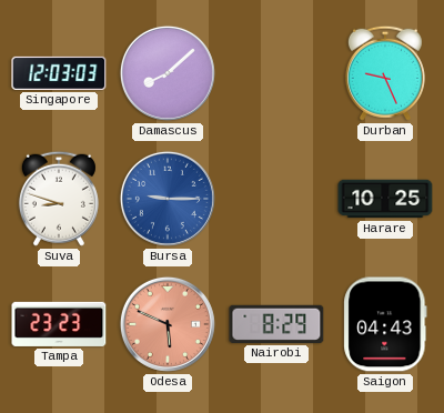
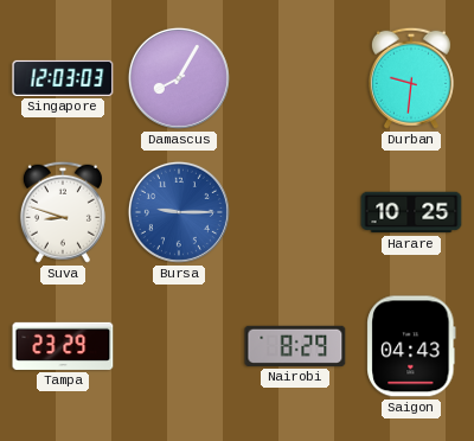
Damascus: 8:08 -> 8:05 (179, 78)
Durban: 9:26 -> 9:31 (411, 78)
Tampa: 23:23 -> 23:29 (63, 346)
Odesa: 5:49 -> none (168, 324)
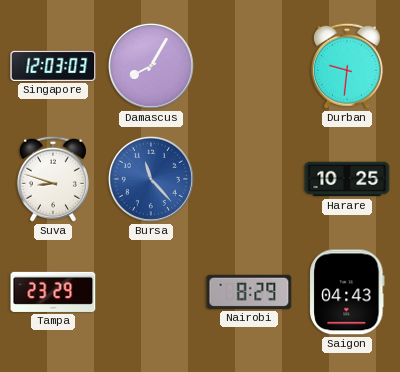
Bursa: 9:15 -> 11:23 (151, 179)
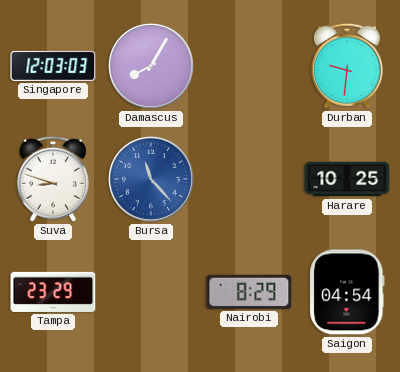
Saigon: 04:43 -> 04:54 (347, 292)
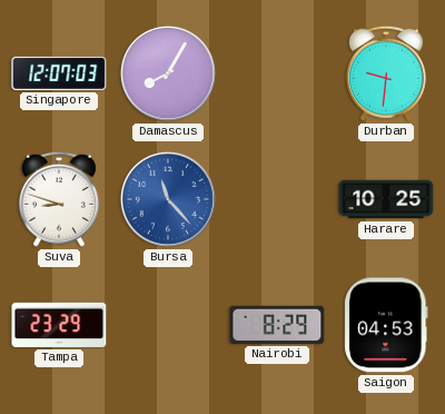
Singapore: 12:03 -> 12:07 (59, 73)
Saigon: 04:54 -> 04:53 (386, 325)
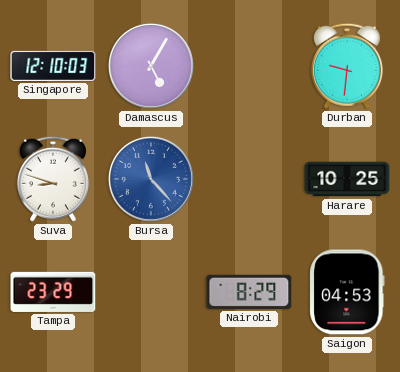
Singapore: 12:07 -> 12:10 (53, 66)
Damascus: 8:05 -> 5:05 (151, 66)
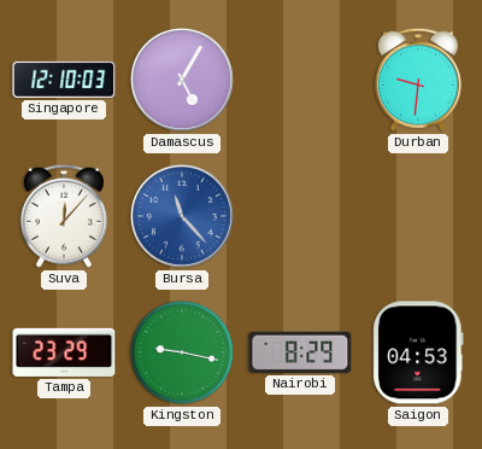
Suva: 8:48 -> 12:07 (64, 216)
Harare: 10:25 -> none (347, 179)
Kingston: none -> 9:17 (182, 352)
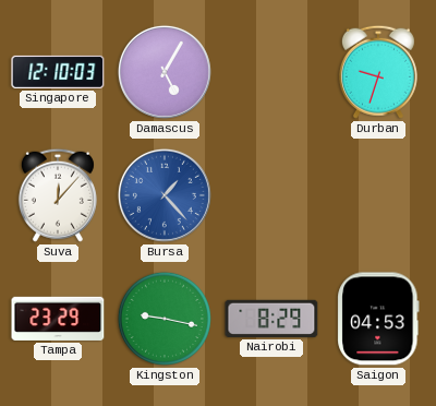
Durban: 9:31 -> 9:33 (378, 72)
Bursa: 11:23 -> 1:23 (165, 195)
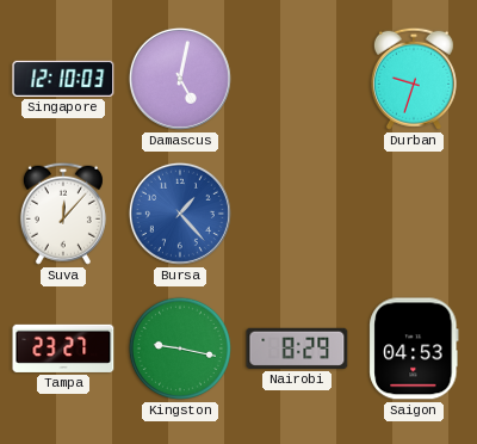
Damascus: 5:05 -> 5:02 (180, 79)
Tampa: 23:29 -> 23:27 (63, 349)
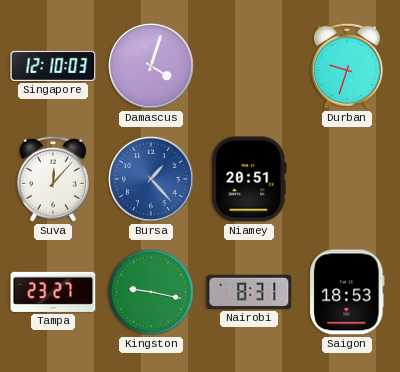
Damascus: 5:02 -> 4:03 (151, 66)
Niamey: none -> 20:51 (249, 179)
Nairobi: 8:29 -> 8:31 (249, 292)
Saigon: 04:53 -> 18:53 (347, 292)
